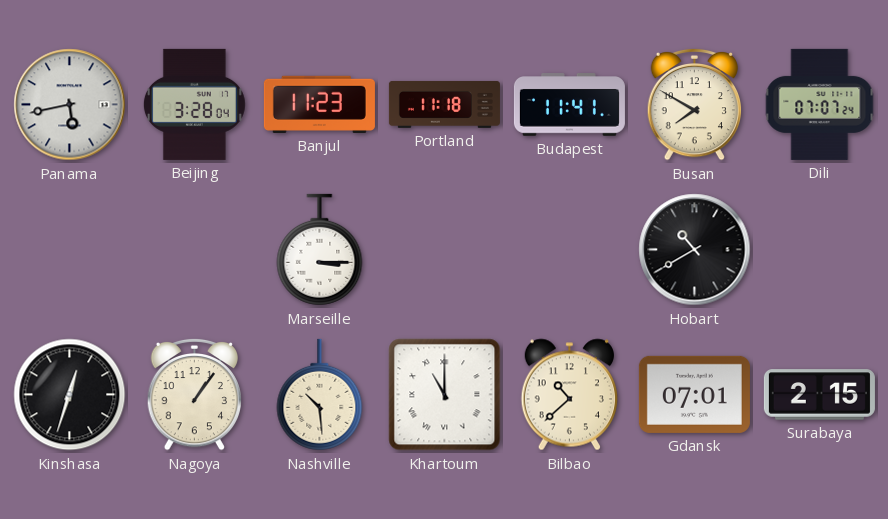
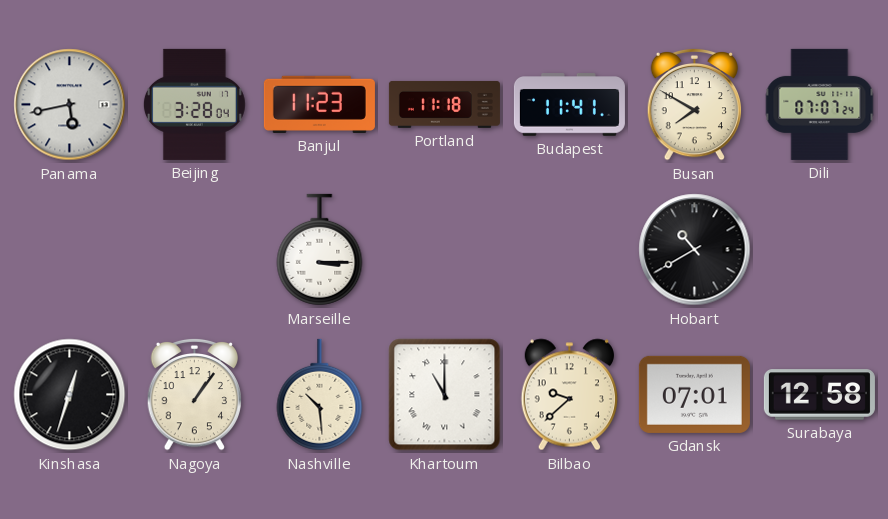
Bilbao: 10:38 -> 9:38 (569, 395)
Surabaya: 2:15 -> 12:58 (819, 395)
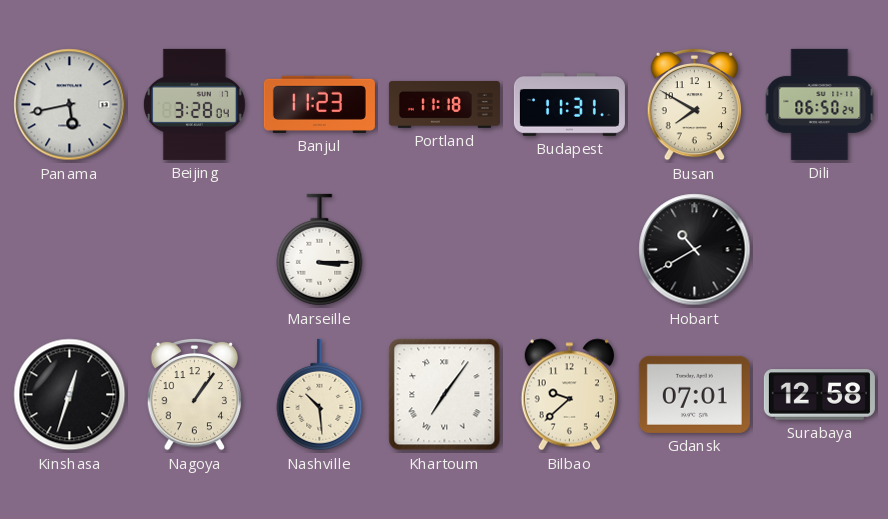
Budapest: 11:41 -> 11:31 (569, 105)
Dili: 07:07 -> 06:50 (820, 104)
Khartoum: 11:00 -> 7:06 (445, 395)
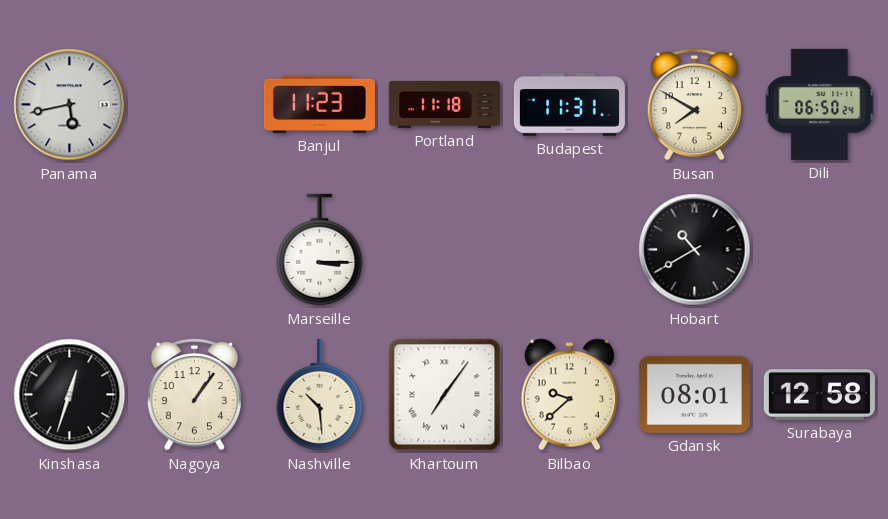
Beijing: 3:28 -> none (194, 104)
Gdansk: 07:01 -> 08:01 (694, 394)
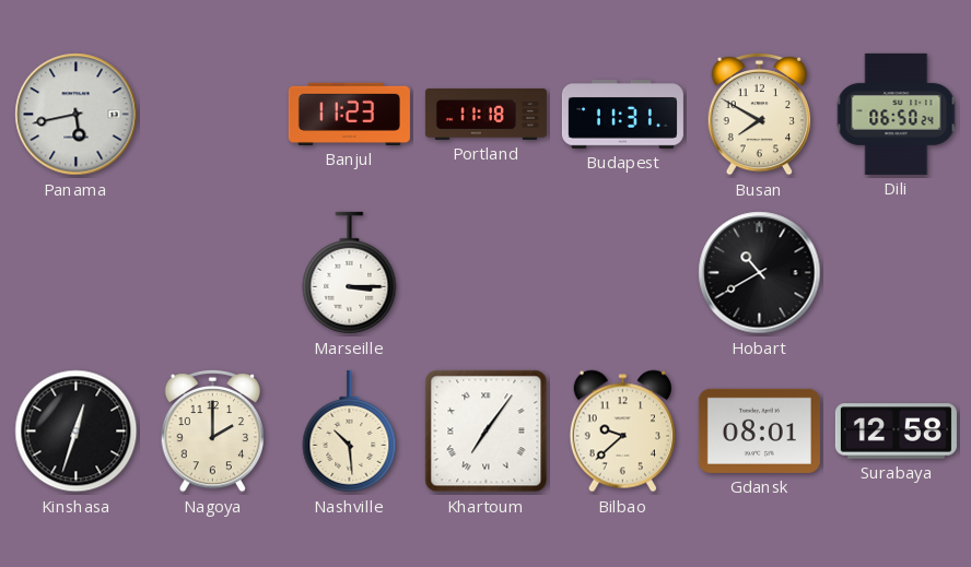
Nagoya: 1:06 -> 2:00 (212, 430)
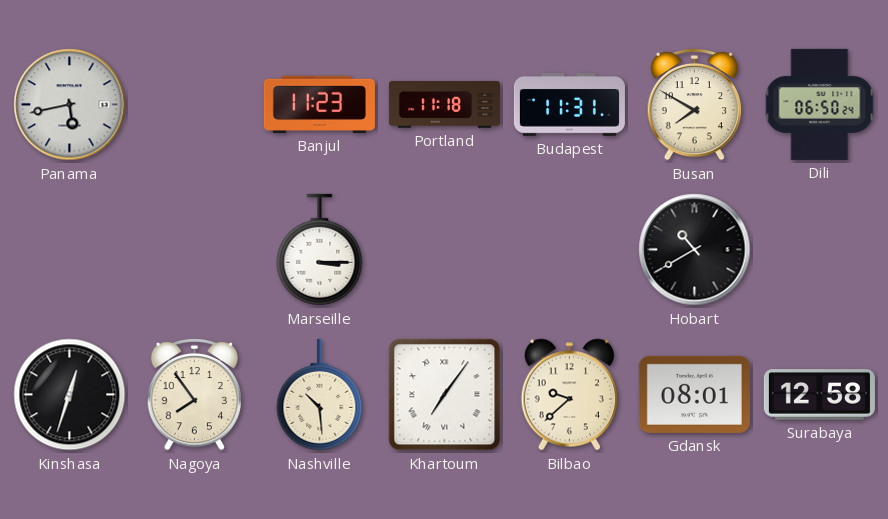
Nagoya: 2:00 -> 7:54 (194, 394)
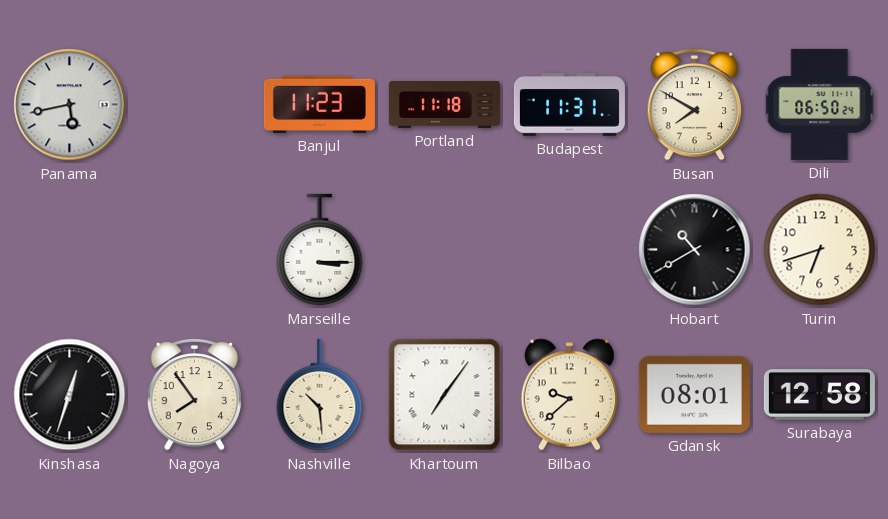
Turin: none -> 6:42 (820, 250)
